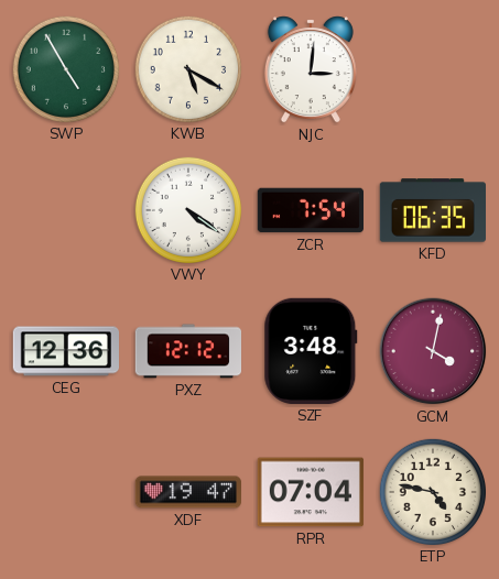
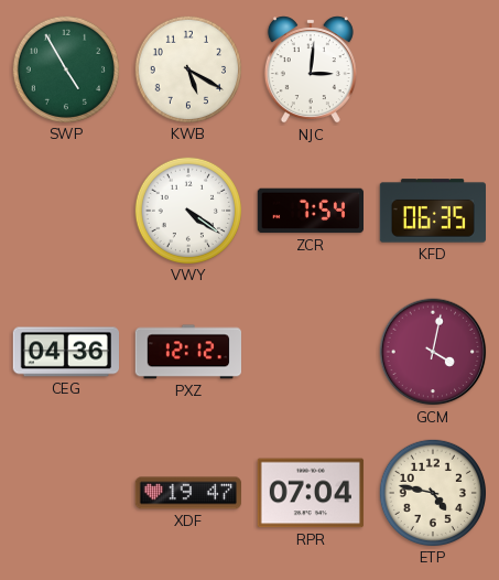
CEG: 12:36 -> 04:36 (65, 352)
SZF: 3:48 -> none (311, 351)
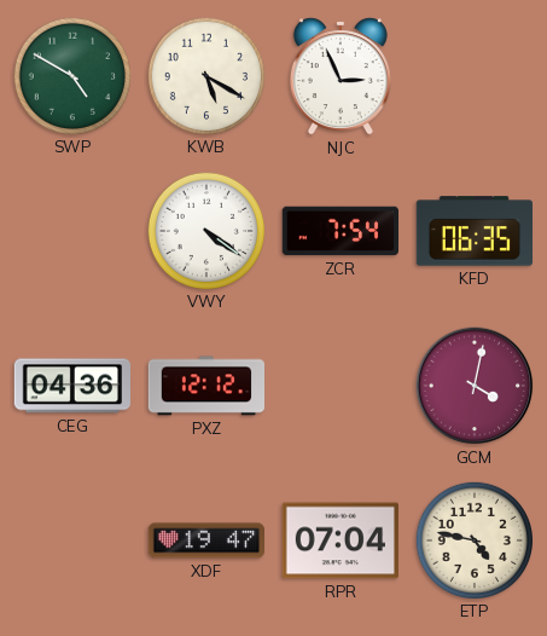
SWP: 4:55 -> 4:50 (71, 75)
NJC: 3:01 -> 2:56 (341, 76)
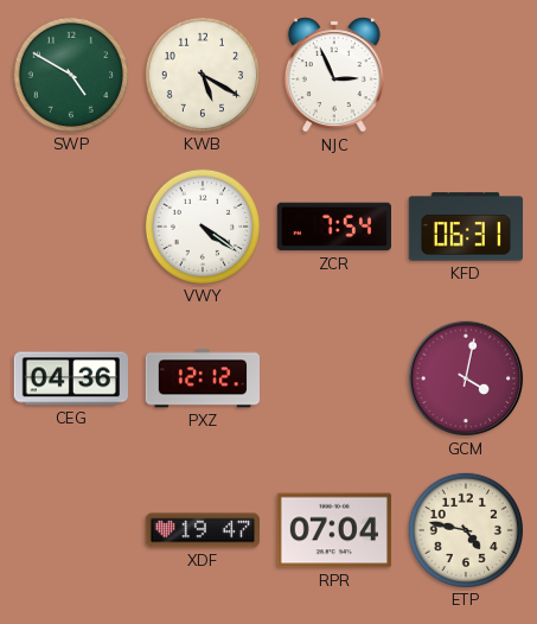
KFD: 06:35 -> 06:31 (465, 227)
